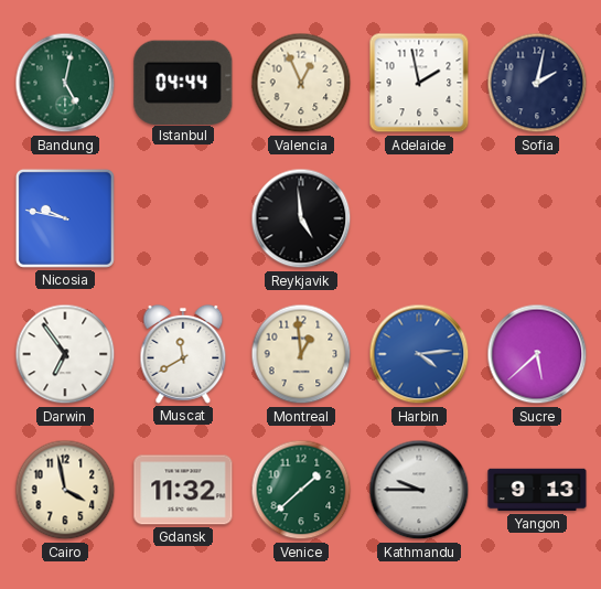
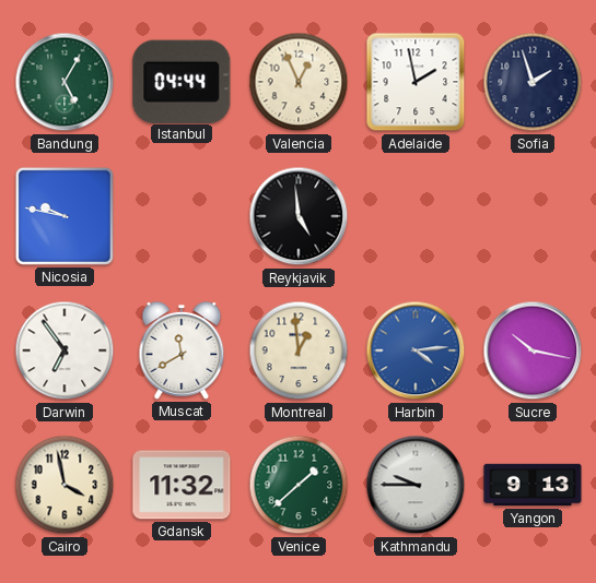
Bandung: 5:02 -> 5:05 (65, 82)
Sofia: 2:02 -> 1:57 (533, 82)
Sucre: 5:38 -> 10:17 (533, 350)
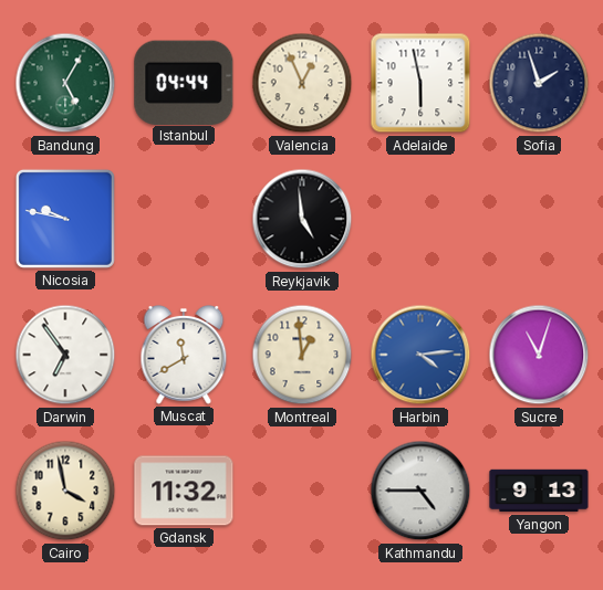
Adelaide: 1:58 -> 5:58 (420, 83)
Sucre: 10:17 -> 11:03 (539, 355)
Venice: 1:38 -> none (299, 485)
Kathmandu: 9:45 -> 4:45 (420, 491)
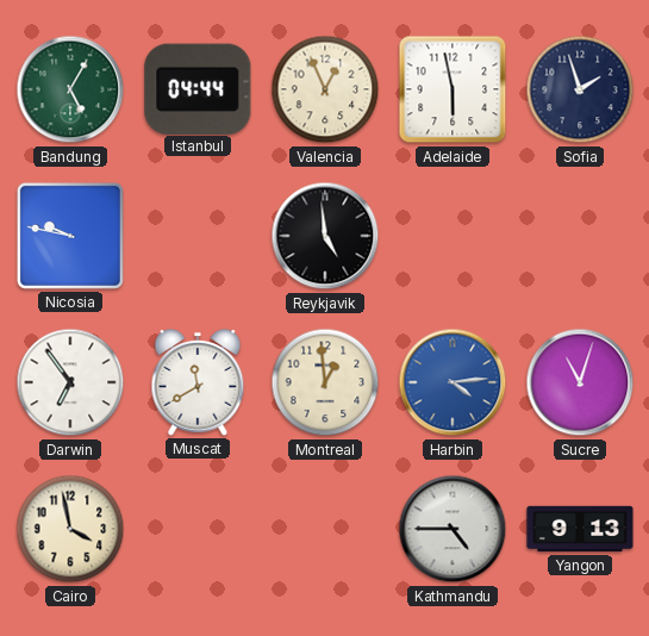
Gdansk: 11:32 -> none (184, 491)
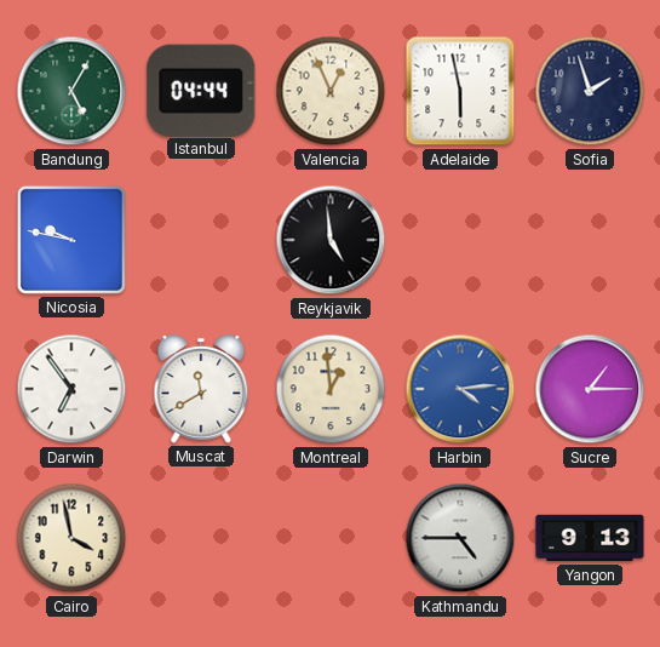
Sucre: 11:03 -> 1:15 (590, 389)
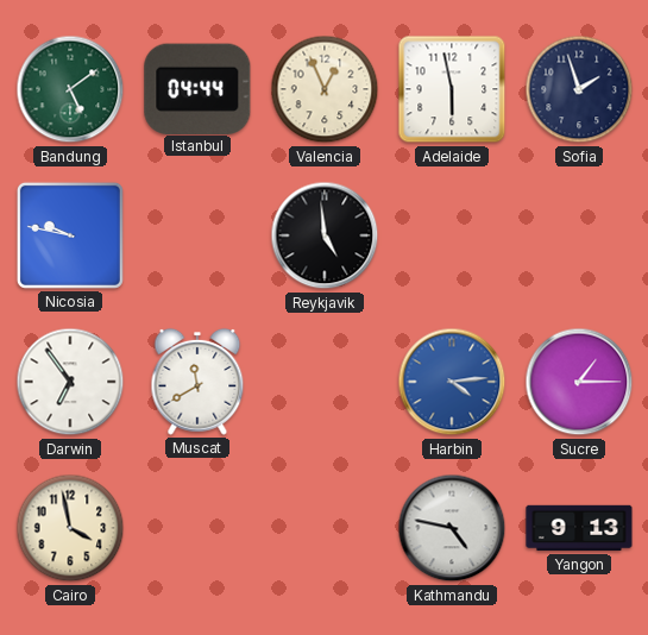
Bandung: 5:05 -> 5:09 (70, 89)
Montreal: 12:59 -> none (331, 389)
Kathmandu: 4:45 -> 4:47 (452, 528)
